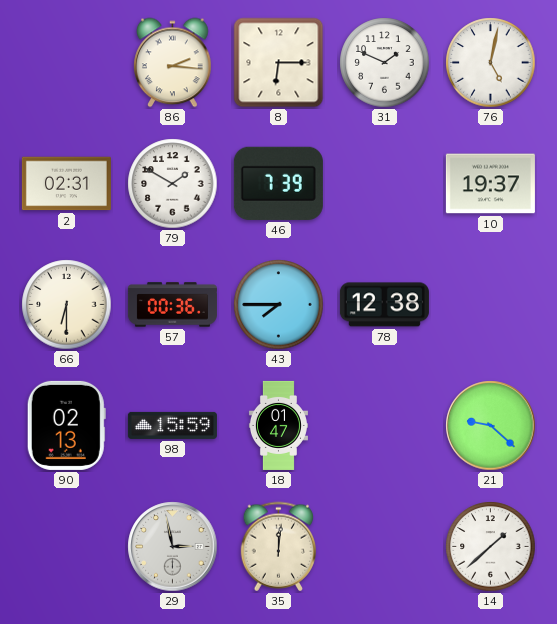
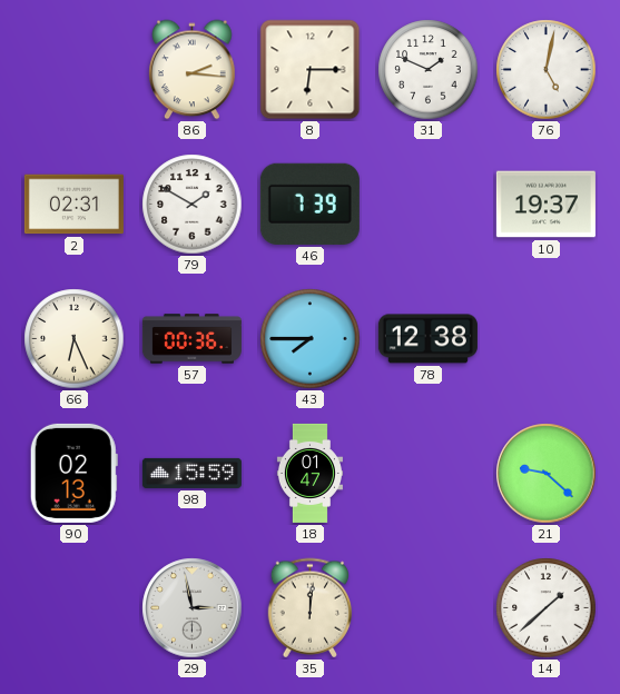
66: 6:30 -> 6:26 (75, 339)
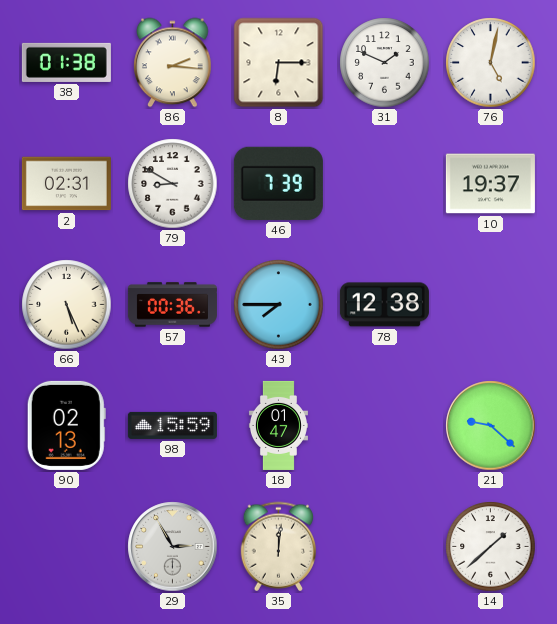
38: none -> 01:38 (66, 62)
79: 1:50 -> 8:50 (173, 184)
66: 6:26 -> 5:26 (67, 305)
29: 2:58 -> 2:55 (173, 547)
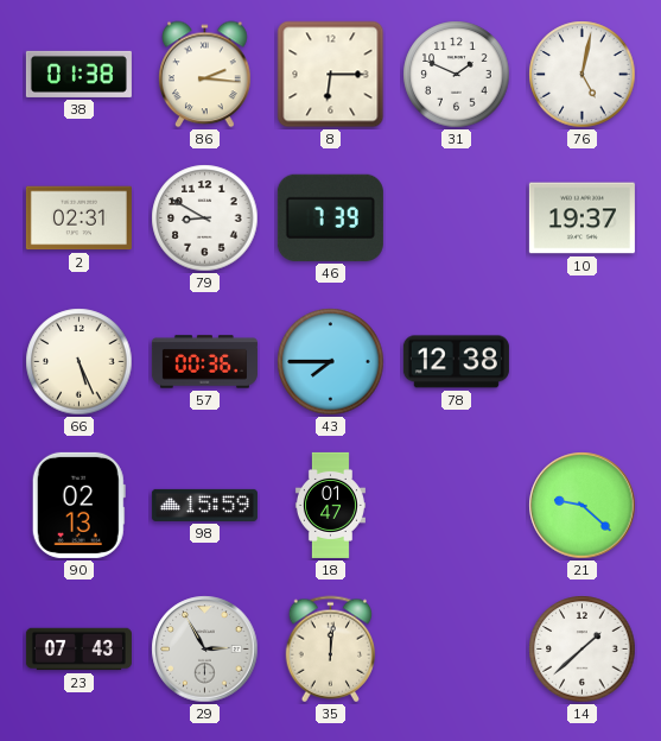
23: none -> 07:43 (78, 650)
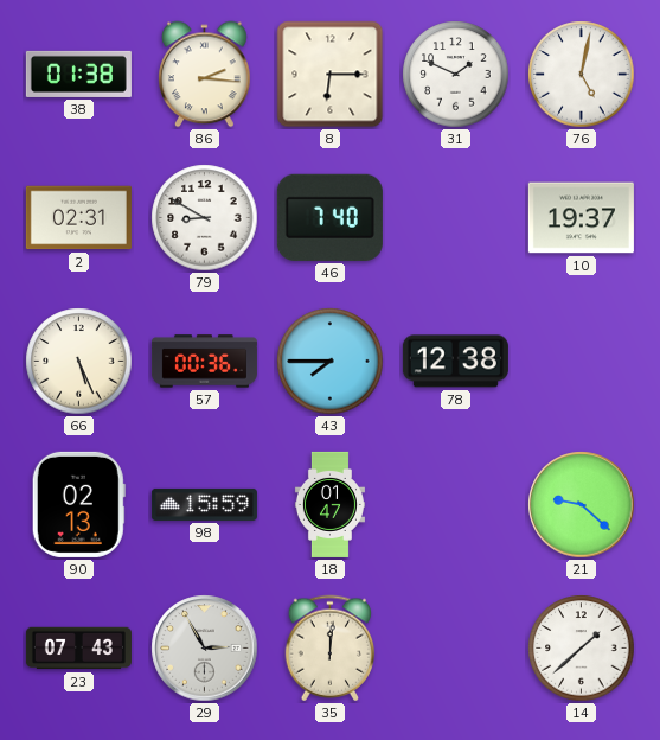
46: 7:39 -> 7:40 (329, 217)
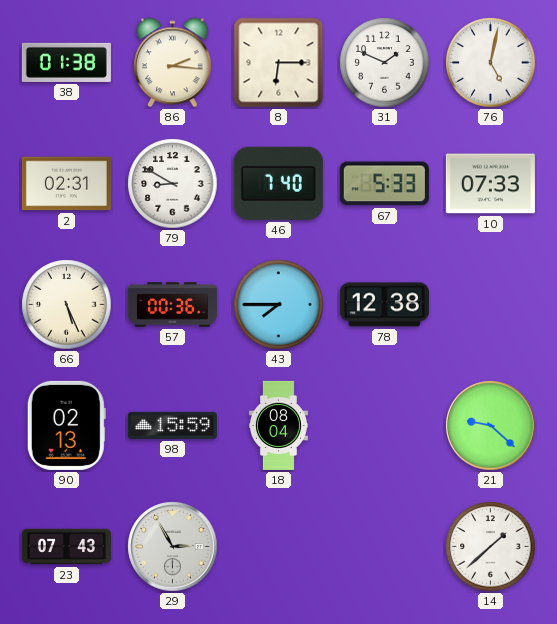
67: none -> 5:33 (384, 184)
10: 19:37 -> 07:33 (490, 184)
18: 01:47 -> 08:04 (278, 425)
35: 12:01 -> none (331, 649)
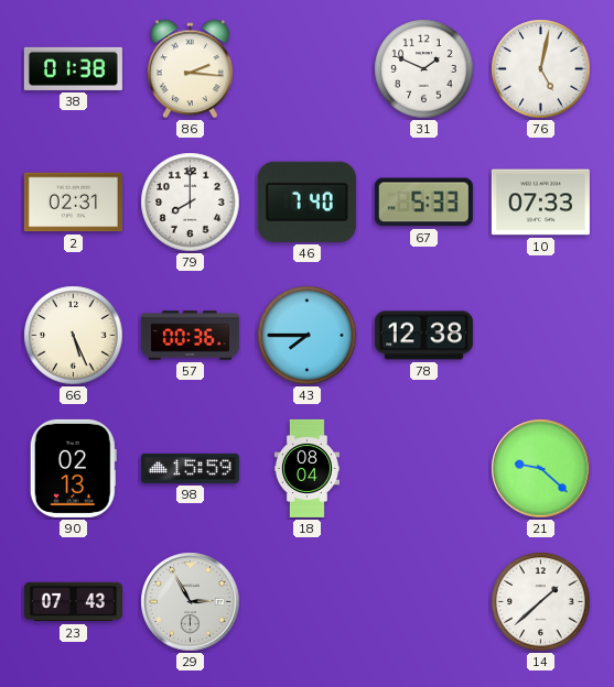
8: 6:15 -> none (279, 63)
79: 8:50 -> 8:00 (191, 203)
